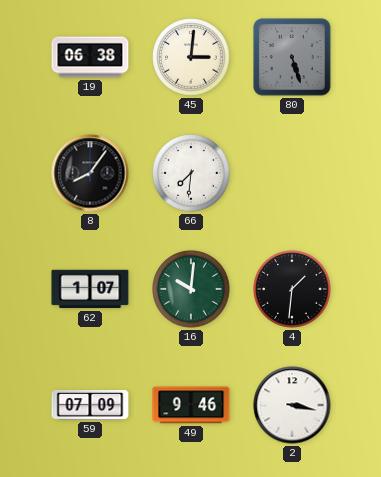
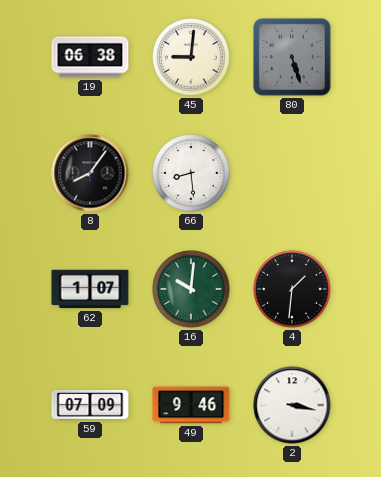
45: 3:01 -> 9:01 (191, 57)
66: 7:31 -> 8:29 (191, 173)
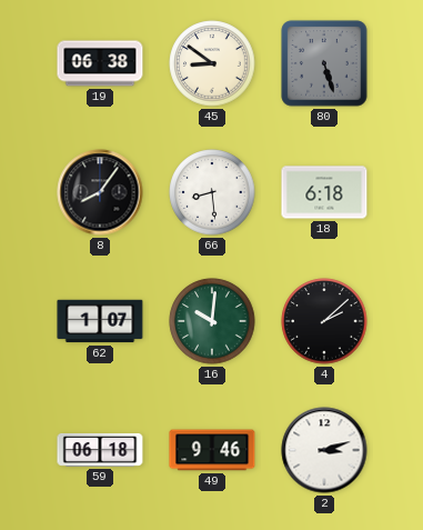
45: 9:01 -> 8:51 (212, 63)
18: none -> 6:18 (324, 192)
4: 1:31 -> 2:08 (324, 321)
59: 07:09 -> 06:18 (100, 450)
2: 3:17 -> 3:12 (324, 450)
